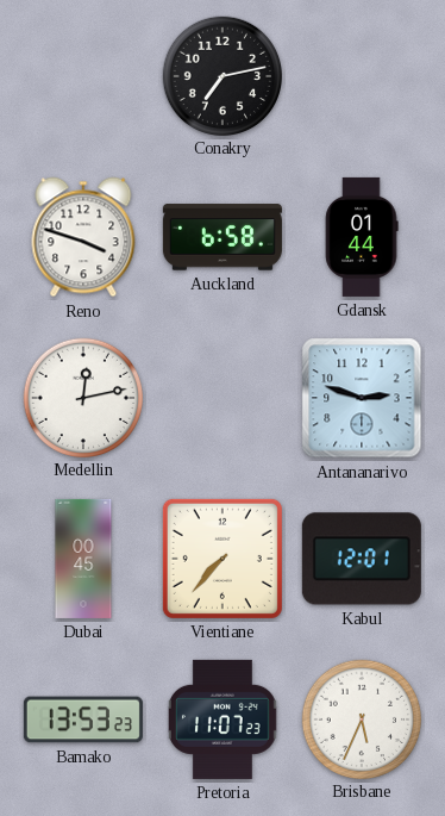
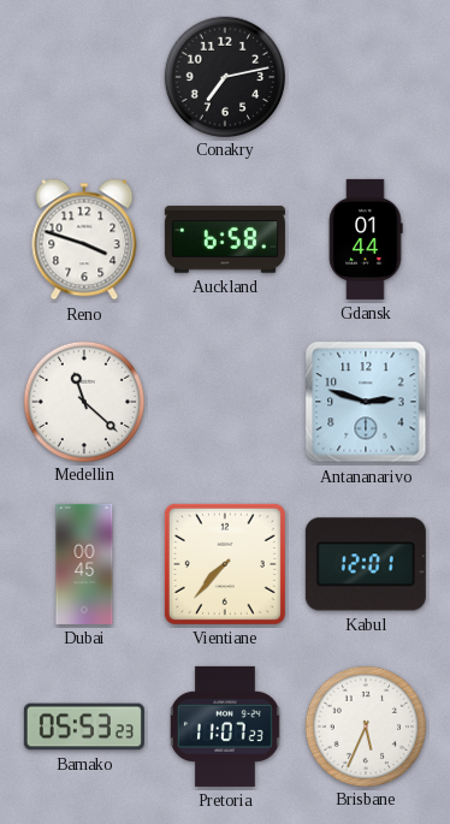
Medellin: 12:13 -> 11:22 (83, 401)
Bamako: 13:53 -> 05:53 (84, 727)
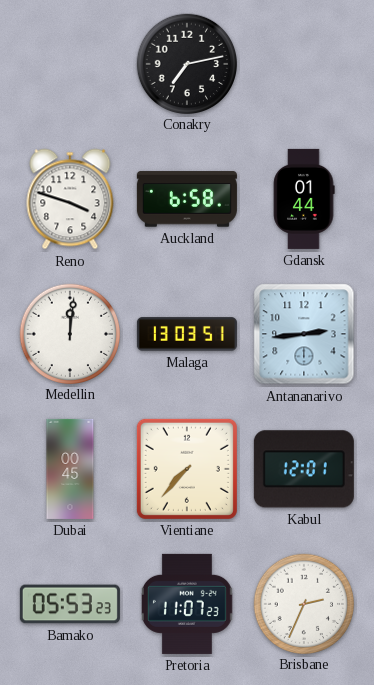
Medellin: 11:22 -> 12:01 (69, 333)
Malaga: none -> 13:03 (187, 334)
Antananarivo: 2:48 -> 2:44 (304, 334)
Brisbane: 5:34 -> 2:34 (303, 603)
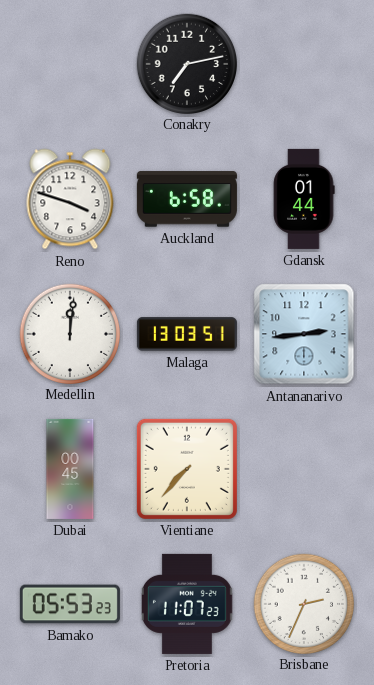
Kabul: 12:01 -> none (304, 469)
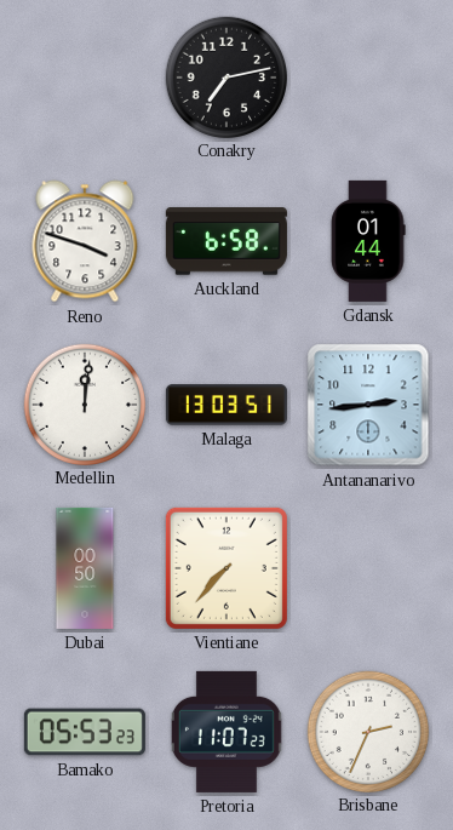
Dubai: 00:45 -> 00:50 (85, 568)
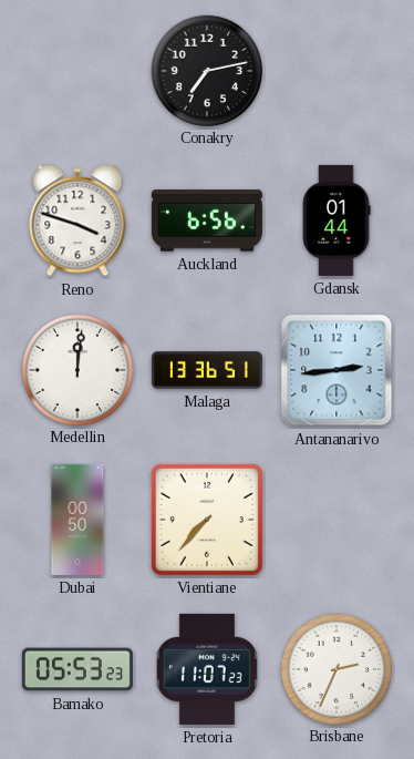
Auckland: 6:58 -> 6:56 (207, 220)
Malaga: 13:03 -> 13:36 (207, 370)
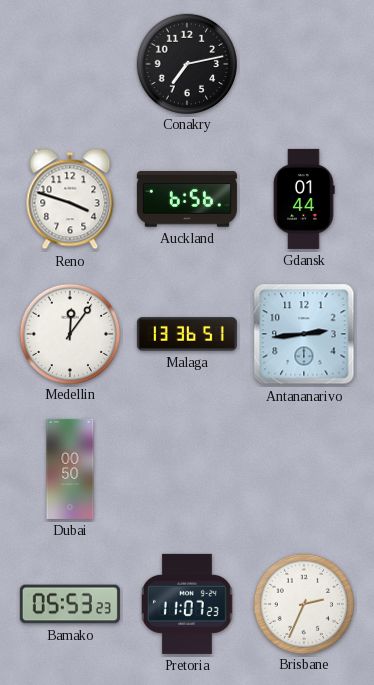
Medellin: 12:01 -> 12:06 (69, 333)
Vientiane: 7:37 -> none (207, 520)
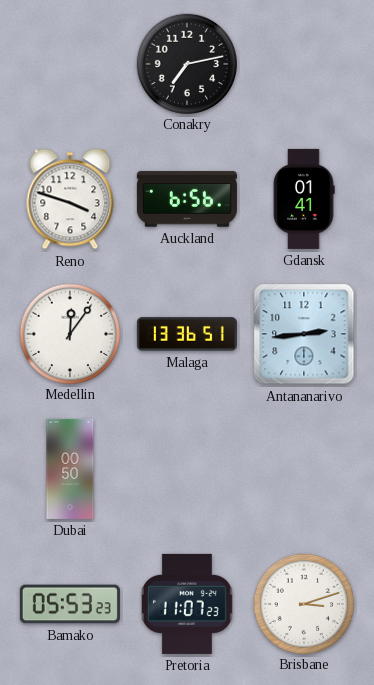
Gdansk: 01:44 -> 01:41 (304, 199)
Brisbane: 2:34 -> 3:12 (303, 603)
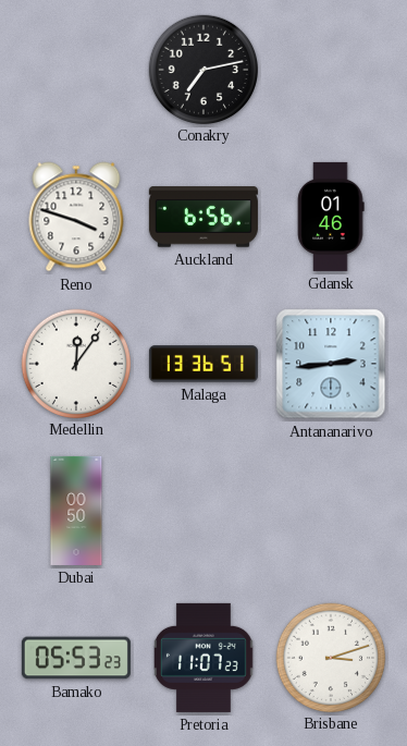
Gdansk: 01:41 -> 01:46 (331, 217)
